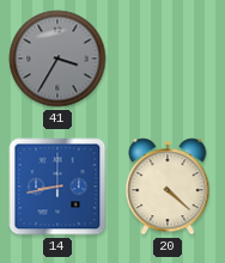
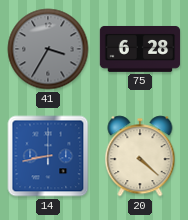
75: none -> 6:28 (140, 49)
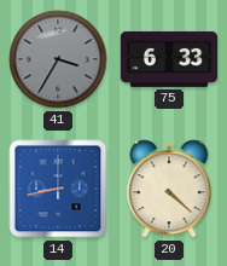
75: 6:28 -> 6:33 (169, 59)
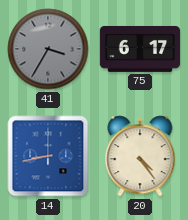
75: 6:33 -> 6:17 (140, 49)
20: 4:22 -> 4:24 (140, 156)
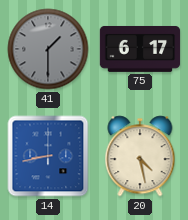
41: 3:35 -> 1:30 (48, 49)
20: 4:24 -> 4:28 (140, 156)
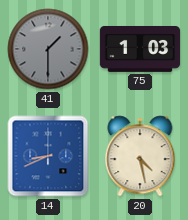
75: 6:17 -> 1:03 (140, 49)
14: 8:43 -> 8:41 (48, 156)
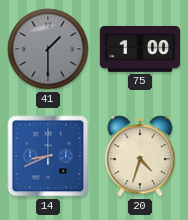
75: 1:03 -> 1:00 (140, 49)
20: 4:28 -> 4:33 (140, 156)
